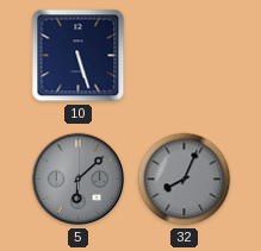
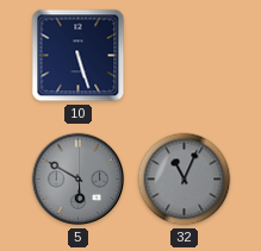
5: 6:08 -> 5:50 (79, 180)
32: 8:04 -> 11:04 (185, 180)
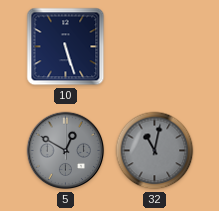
5: 5:50 -> 12:50 (66, 151)
32: 11:04 -> 11:02 (155, 151)
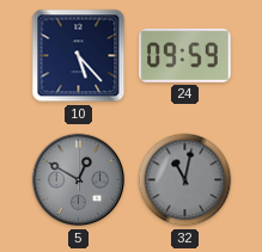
10: 5:27 -> 5:23 (79, 56)
24: none -> 09:59 (185, 55)
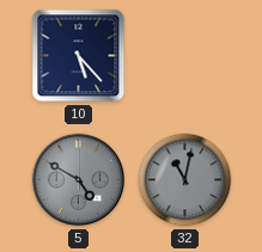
24: 09:59 -> none (185, 55)
5: 12:50 -> 4:50 (79, 180)
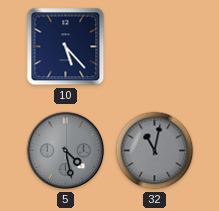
5: 4:50 -> 4:28 (66, 151)
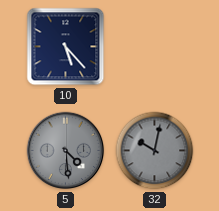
5: 4:28 -> 4:29 (66, 151)
32: 11:02 -> 10:02 (155, 151)
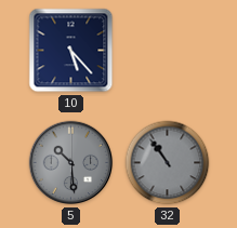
5: 4:29 -> 10:29 (71, 163)
32: 10:02 -> 10:54 (168, 163)
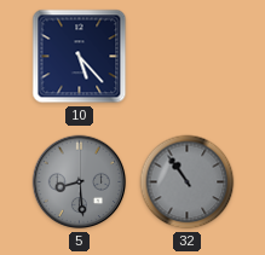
5: 10:29 -> 8:29 (80, 182)
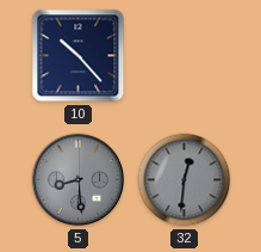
10: 5:23 -> 10:23 (79, 56)
32: 10:54 -> 12:31 (185, 180)
